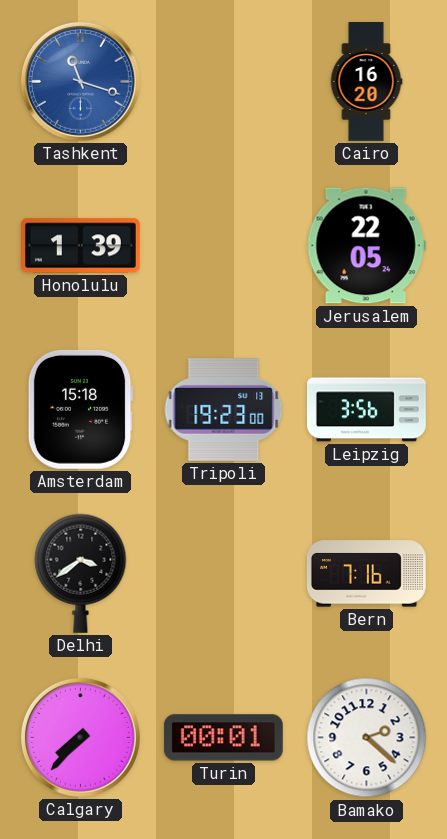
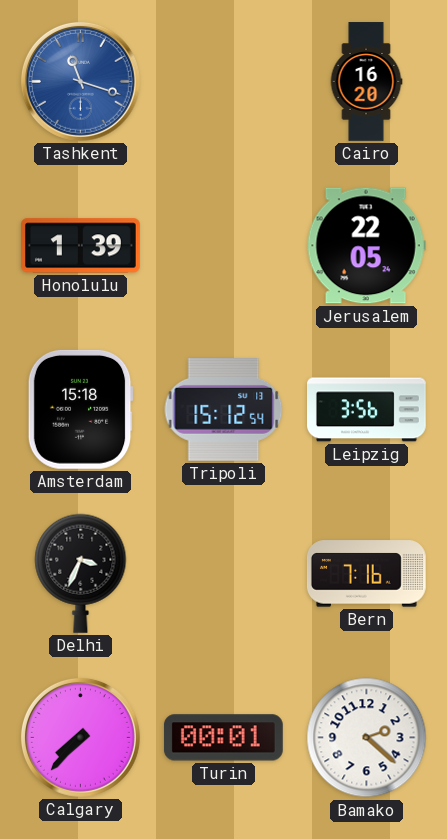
Tripoli: 19:23 -> 15:12 (224, 410)
Delhi: 3:39 -> 3:34 (81, 573)
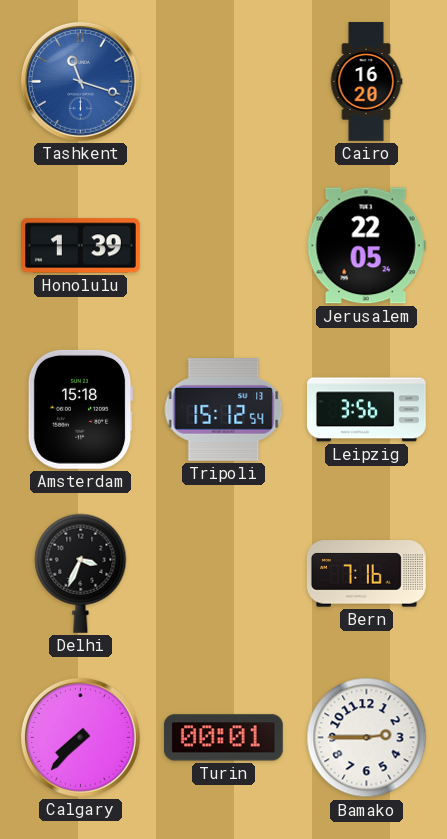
Bamako: 2:22 -> 2:45 (367, 738)
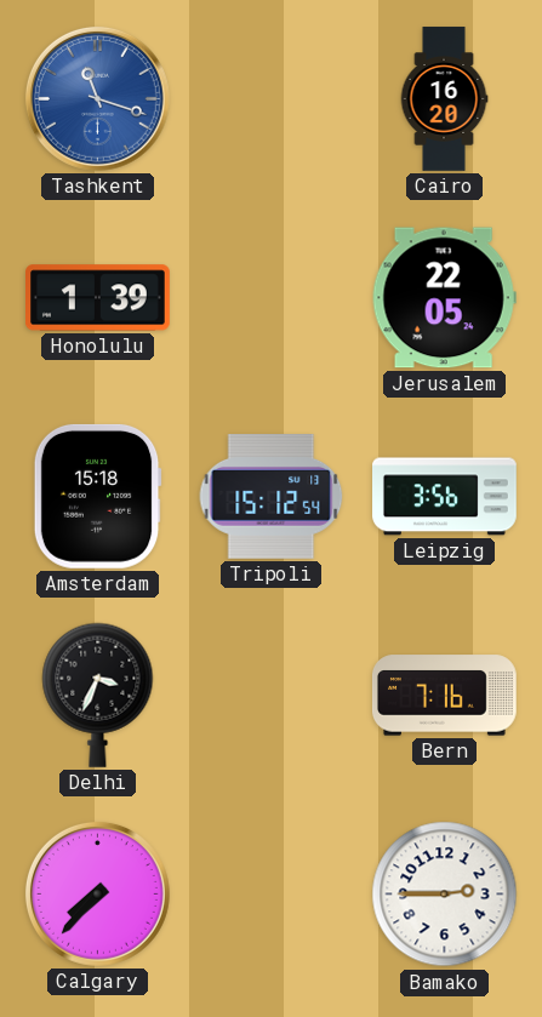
Turin: 00:01 -> none (223, 738)
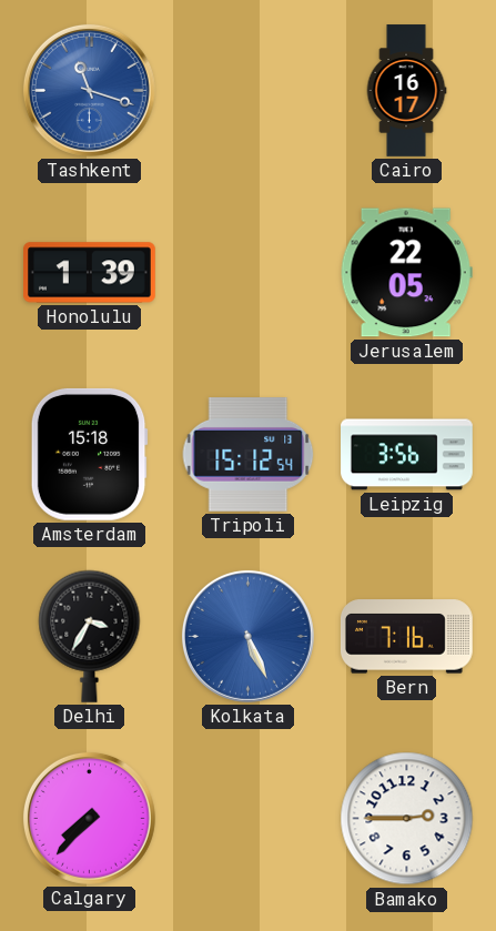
Cairo: 16:20 -> 16:17 (406, 91)
Delhi: 3:34 -> 3:35 (90, 636)
Kolkata: none -> 5:26 (247, 636)
